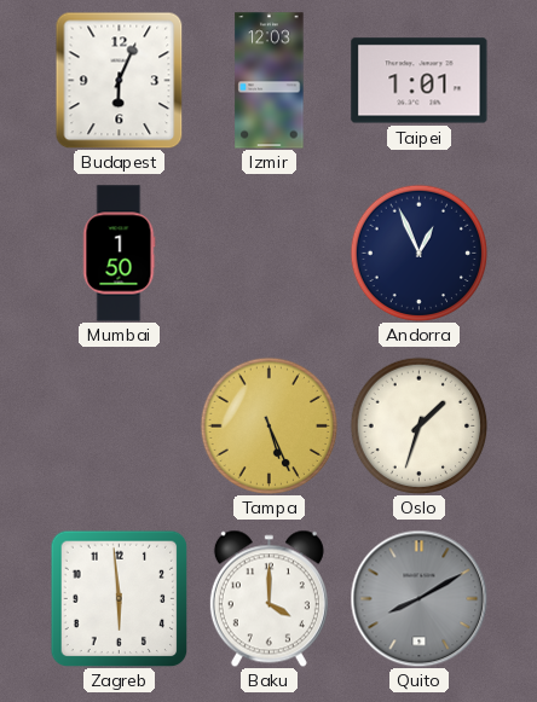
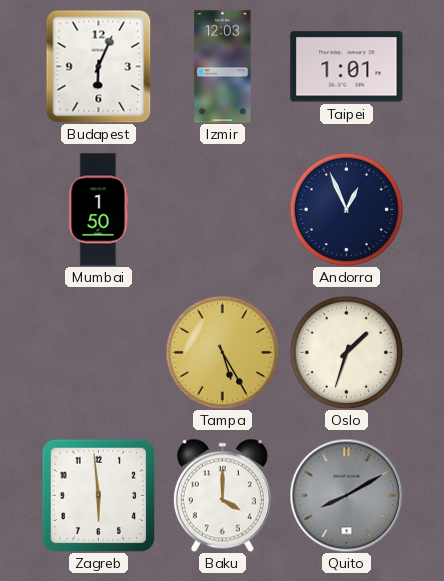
Tampa: 5:26 -> 5:25 (222, 352)
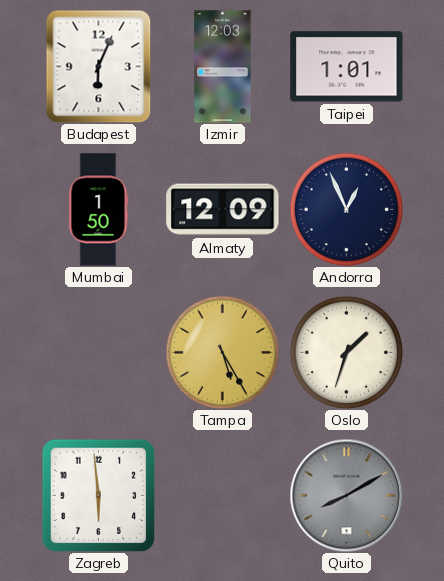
Almaty: none -> 12:09 (223, 210)
Baku: 4:00 -> none (222, 495)
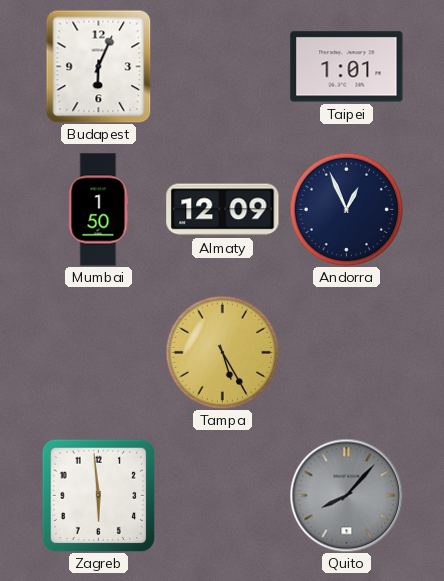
Izmir: 12:03 -> none (223, 67)
Oslo: 1:33 -> none (346, 352)
Quito: 8:10 -> 8:07 (346, 495)
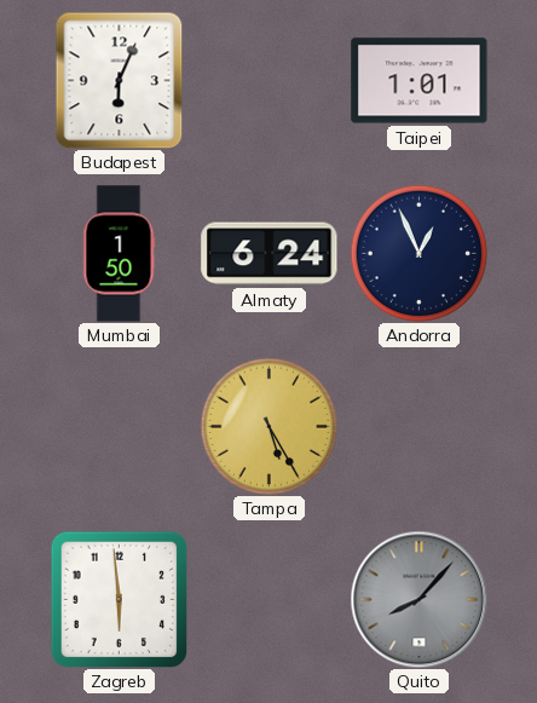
Almaty: 12:09 -> 6:24 (270, 254)
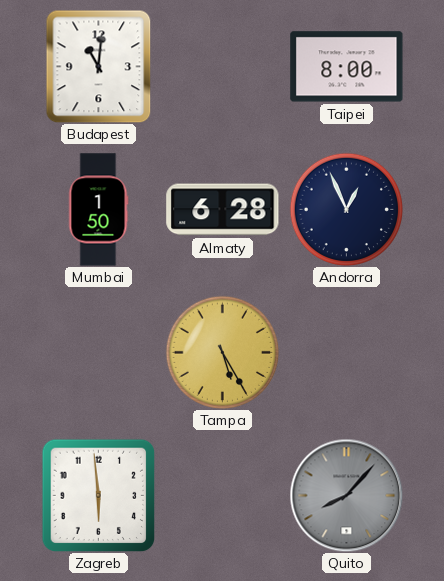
Budapest: 6:04 -> 11:01 (99, 66)
Taipei: 1:01 -> 8:00 (347, 67)
Almaty: 6:24 -> 6:28 (223, 210)
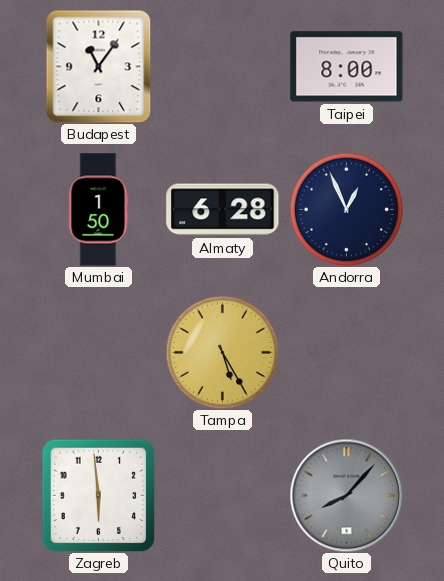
Budapest: 11:01 -> 11:06 (99, 66)
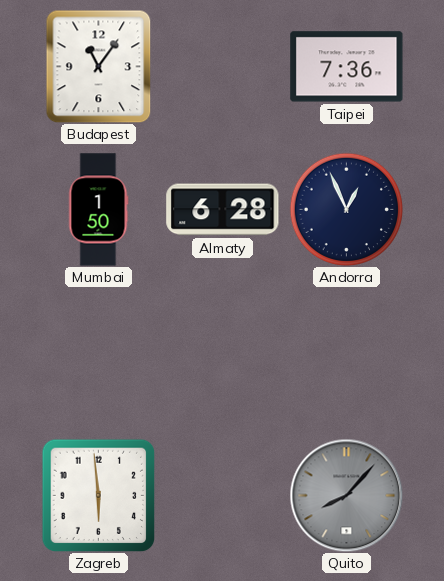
Taipei: 8:00 -> 7:36 (347, 67)
Tampa: 5:25 -> none (222, 352)
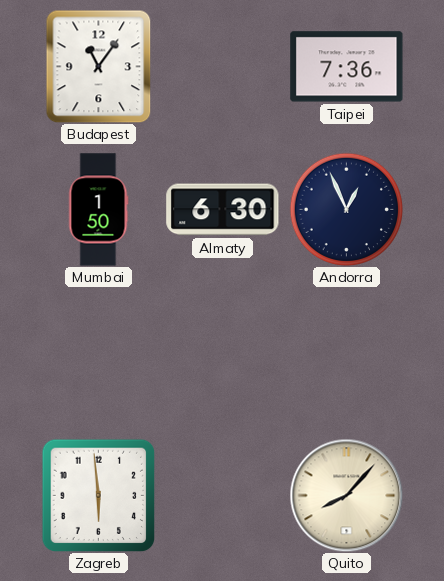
Almaty: 6:28 -> 6:30 (223, 210)
Quito dial: grey -> cream (346, 495)
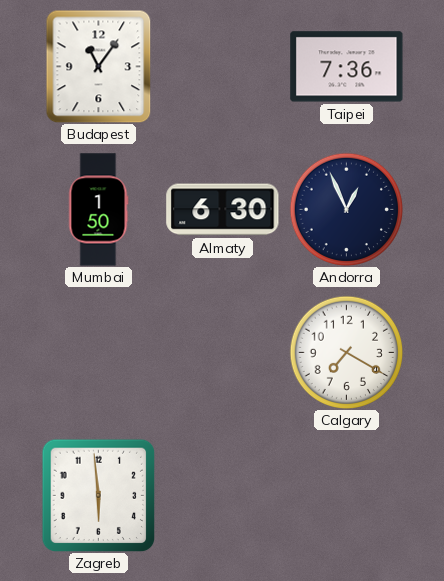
Calgary: none -> 7:20 (346, 352)
Quito: 8:07 -> none (346, 495)
